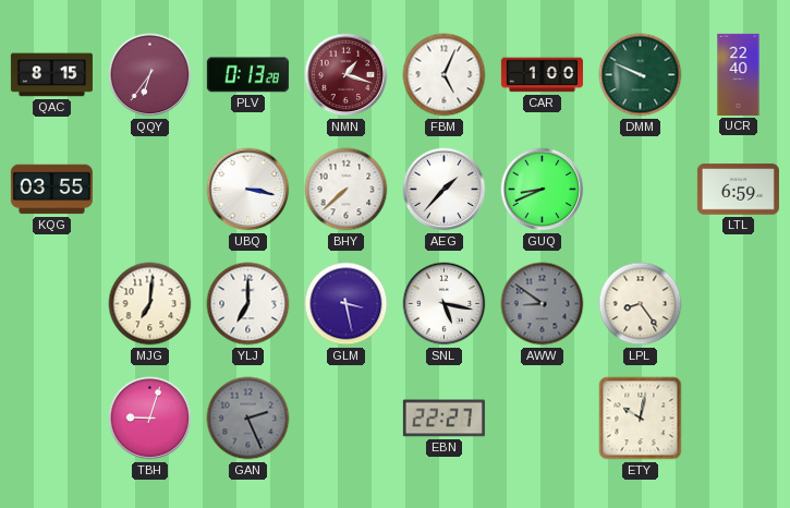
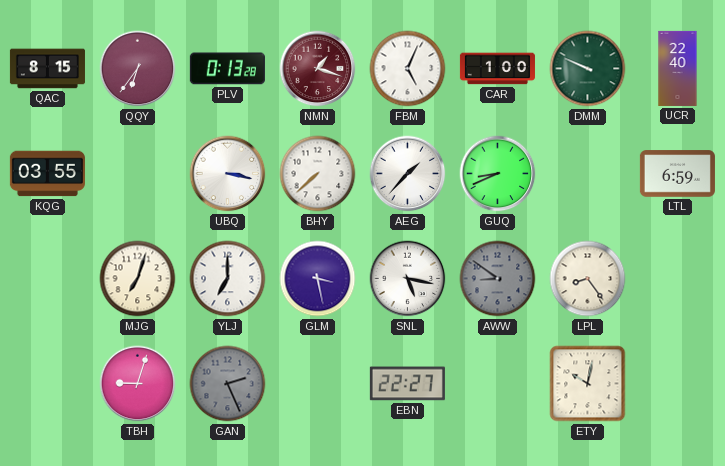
MJG: 7:01 -> 7:03 (138, 279)
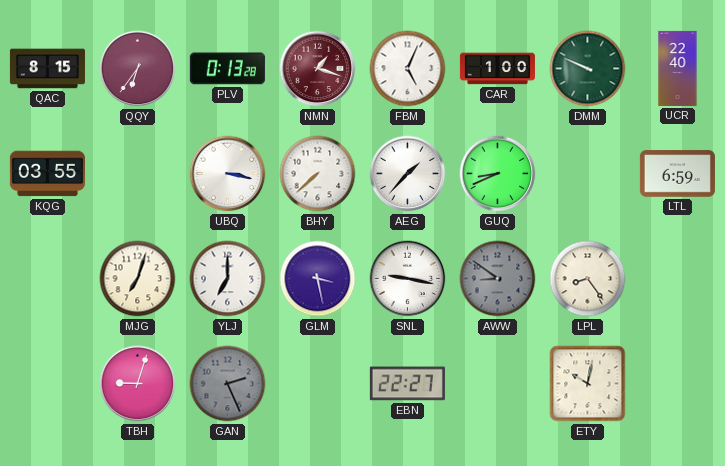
SNL: 5:17 -> 9:17 (408, 279)
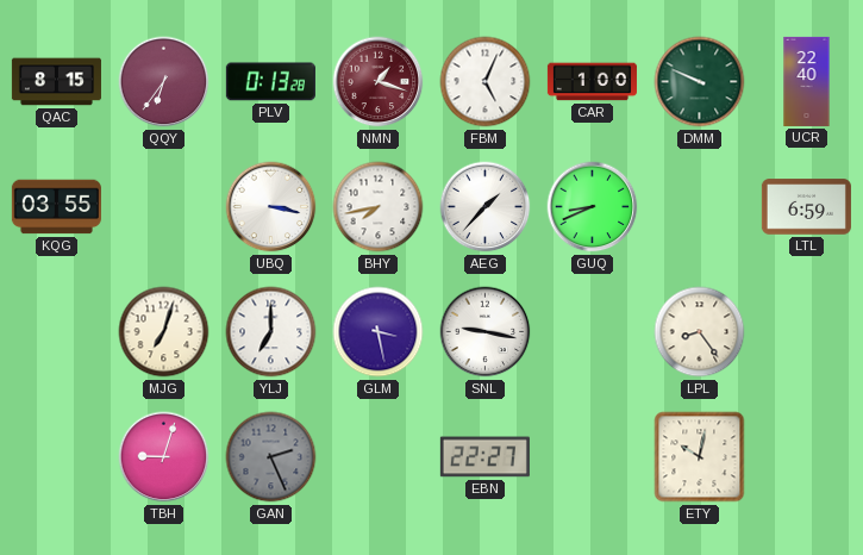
BHY: 7:38 -> 7:43 (379, 207)
AWW: 8:51 -> none (498, 279)
